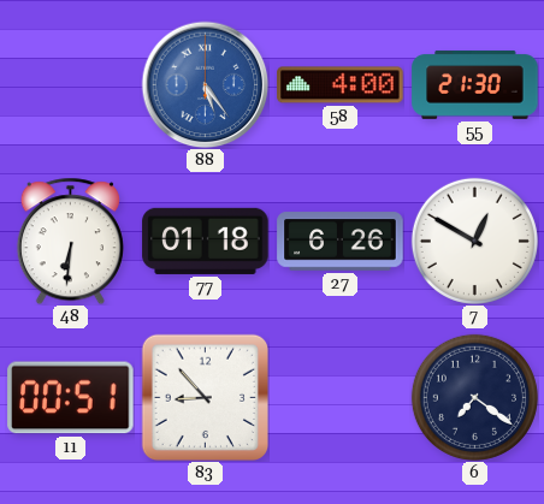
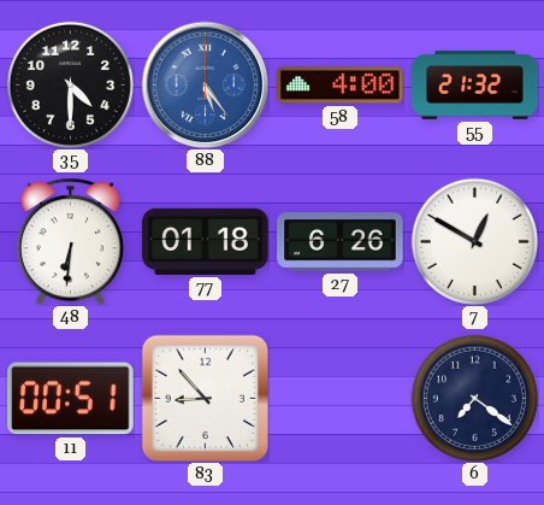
35: none -> 4:30 (70, 84)
55: 21:30 -> 21:32 (475, 84)
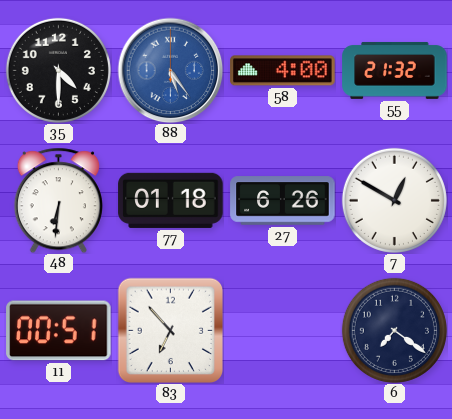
83: 8:53 -> 6:53 (170, 330)
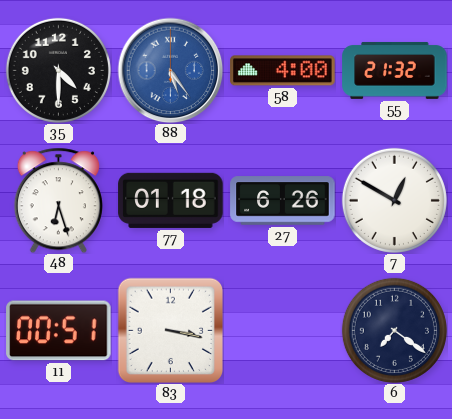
48: 6:31 -> 6:27 (58, 200)
83: 6:53 -> 3:17 (170, 330)
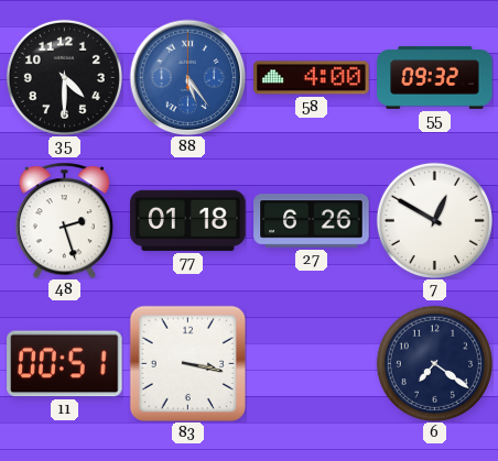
55: 21:32 -> 09:32 (435, 77)
48: 6:27 -> 2:27 (64, 220)
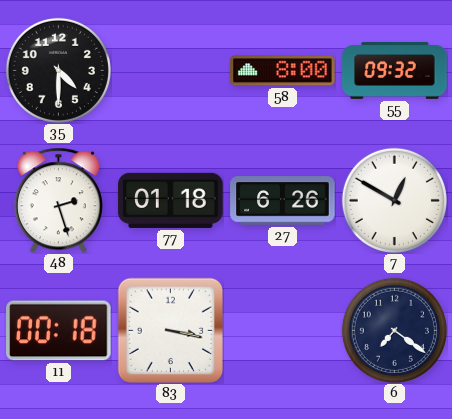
88: 5:24 -> none (187, 77)
58: 4:00 -> 8:00 (283, 71)
11: 00:51 -> 00:18 (59, 331)
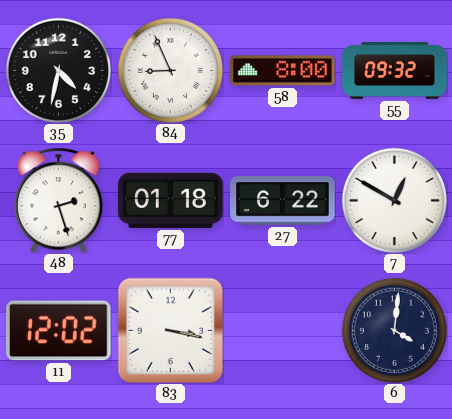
35: 4:30 -> 4:32 (58, 70)
84: none -> 8:56 (170, 70)
27: 6:26 -> 6:22 (283, 201)
11: 00:18 -> 12:02 (59, 331)
6: 7:21 -> 4:01 (394, 330)
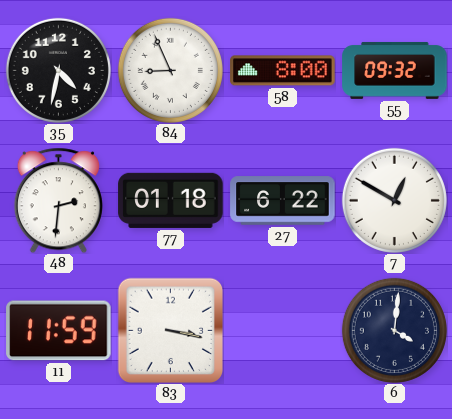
48: 2:27 -> 2:31 (58, 200)
11: 12:02 -> 11:59 (59, 331)
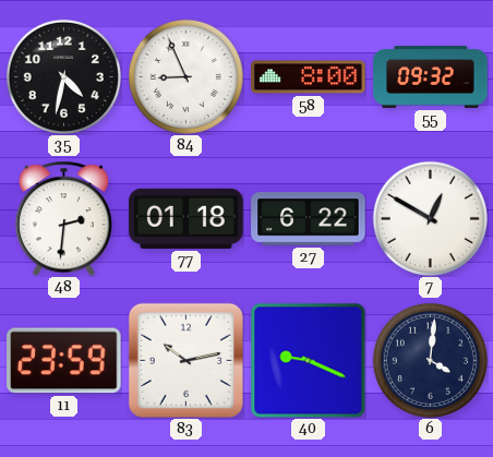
11: 11:59 -> 23:59 (64, 361)
83: 3:17 -> 10:13 (185, 360)
40: none -> 9:19 (308, 360)
